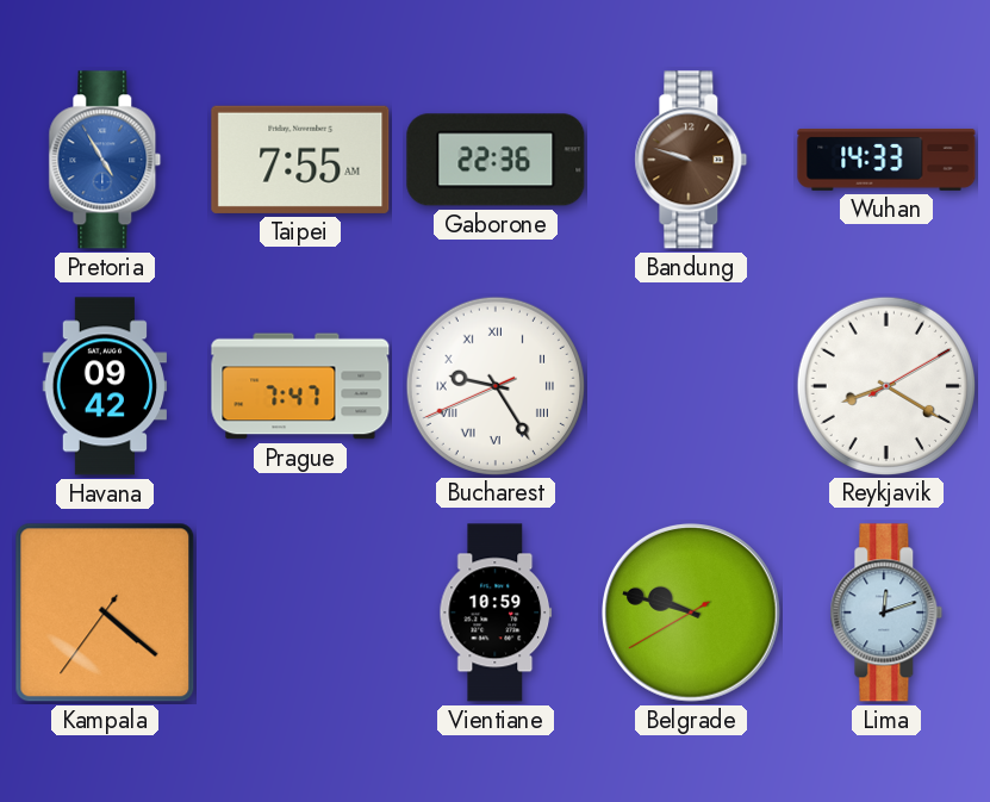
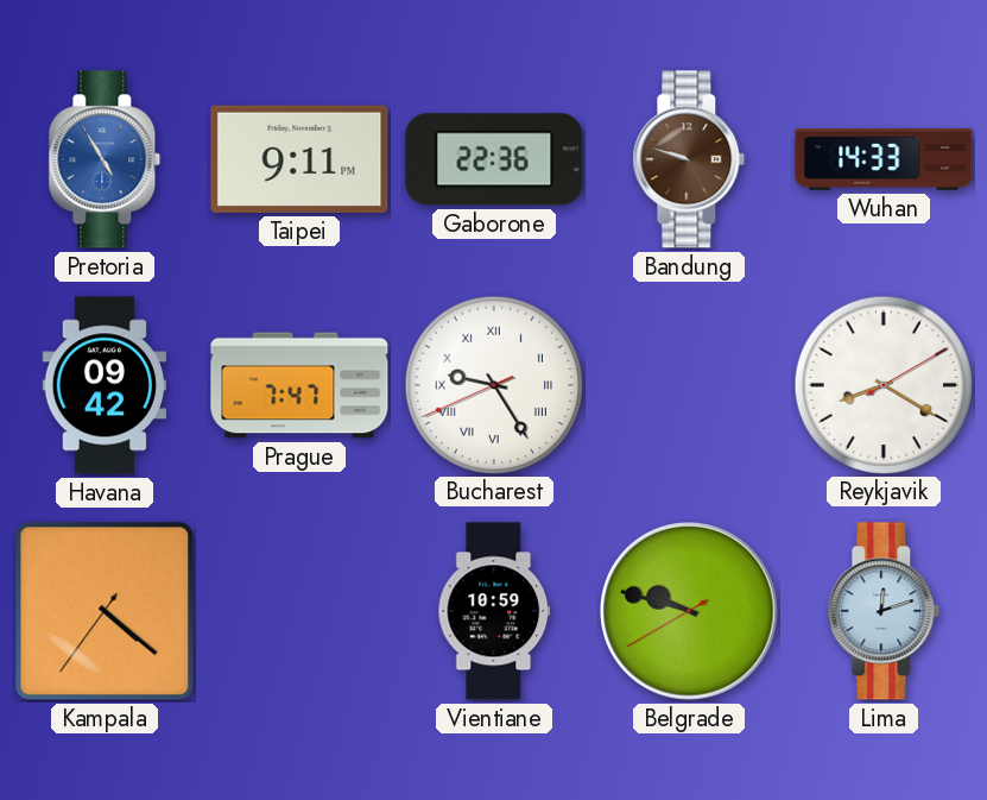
Taipei: 7:55 -> 9:11 (299, 159)
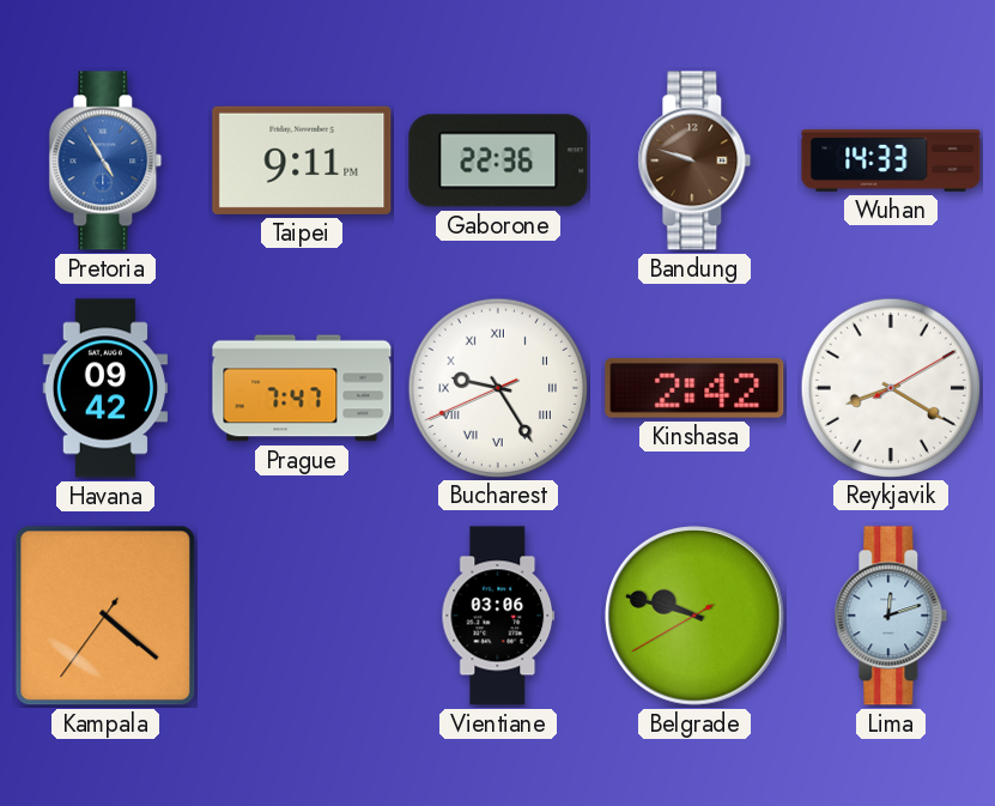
Kinshasa: none -> 2:42 (694, 388)
Vientiane: 10:59 -> 03:06 (498, 616)
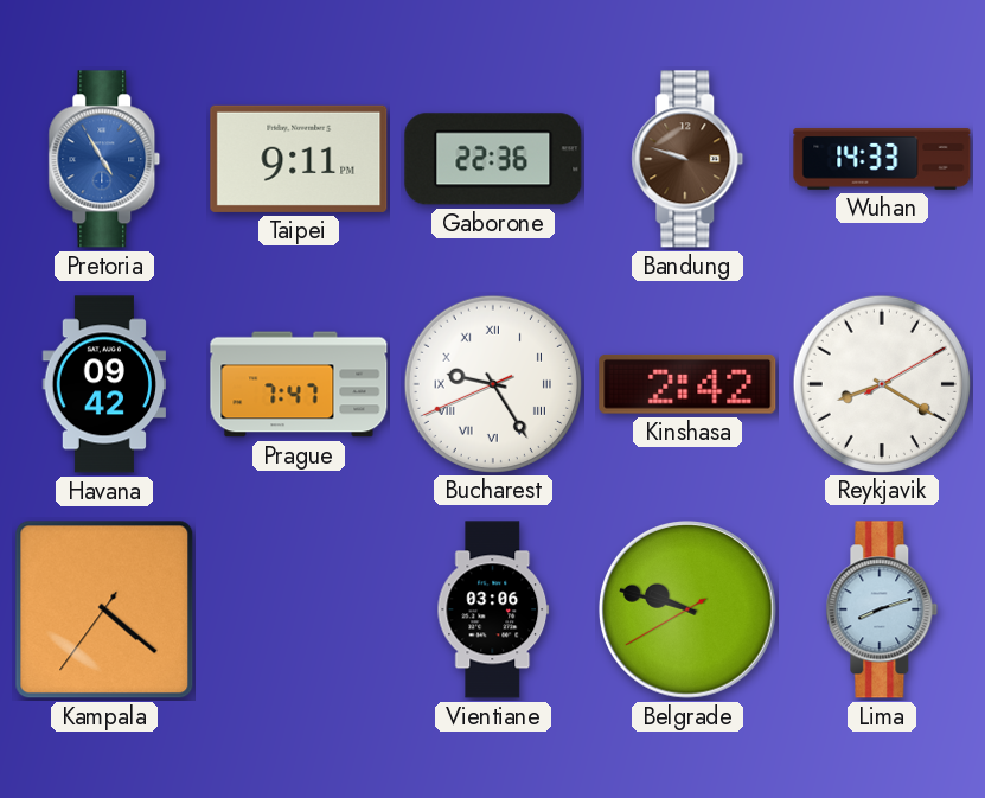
Lima: 12:12 -> 8:12 (882, 609)
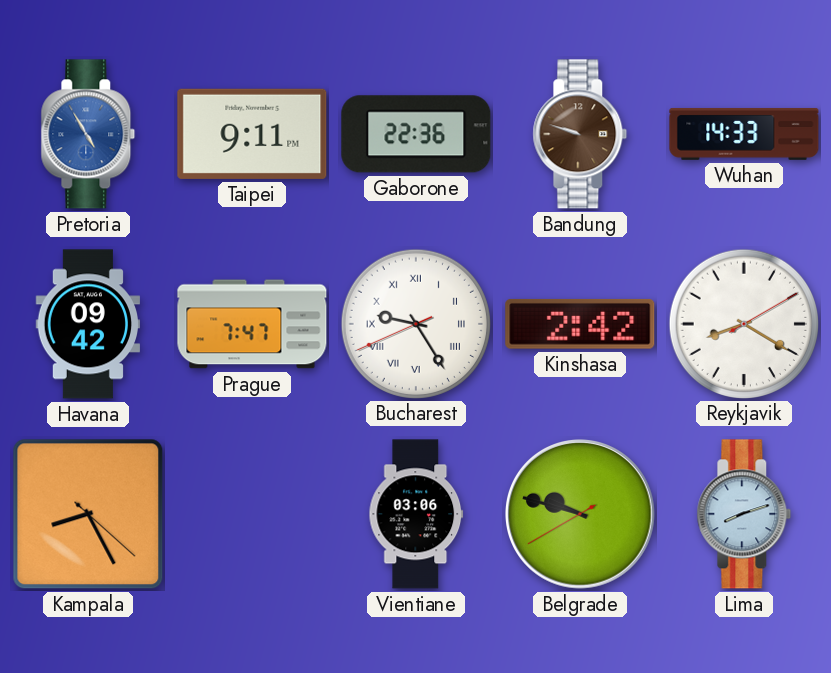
Kampala: 4:21 -> 8:25 (88, 514)
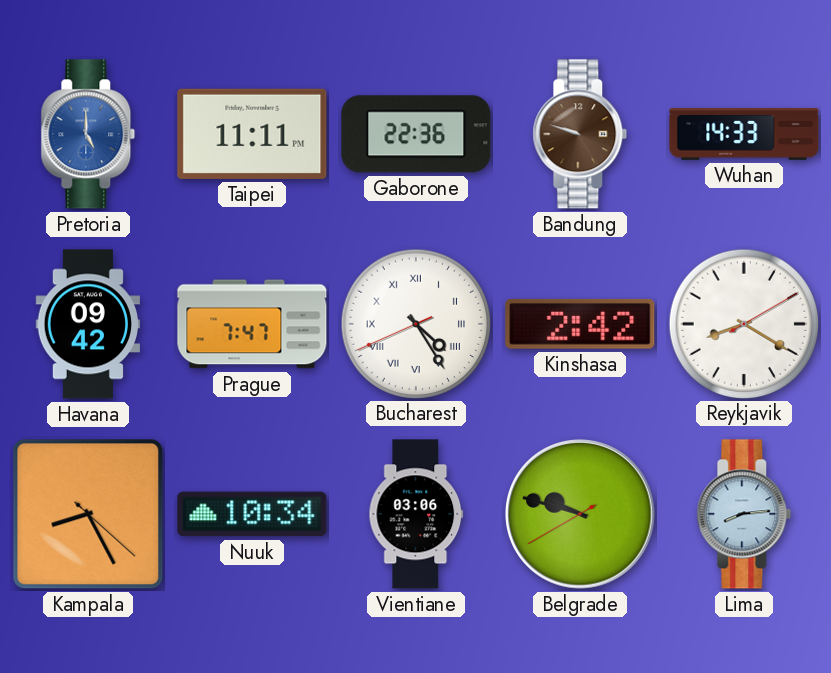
Pretoria: 4:55 -> 5:00 (88, 134)
Taipei: 9:11 -> 11:11 (252, 134)
Bucharest: 9:24 -> 4:24 (415, 323)
Nuuk: none -> 10:34 (252, 514)
Lima: 8:12 -> 8:14 (744, 514)
